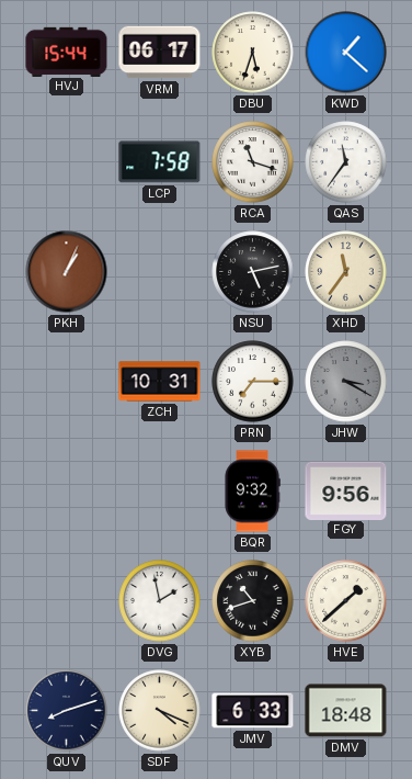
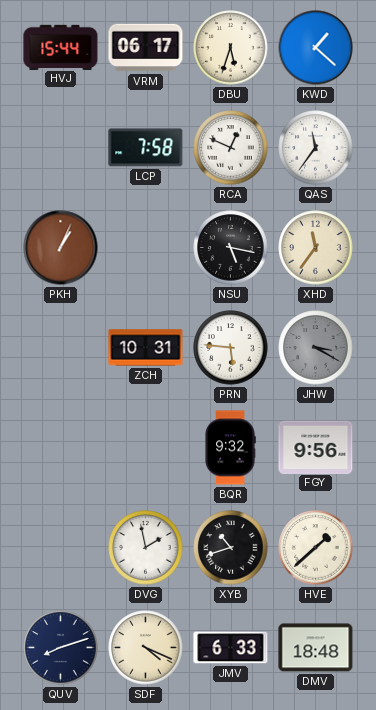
RCA: 11:18 -> 12:49 (231, 148)
NSU: 5:13 -> 5:17 (231, 248)
PRN: 7:15 -> 5:46 (231, 348)
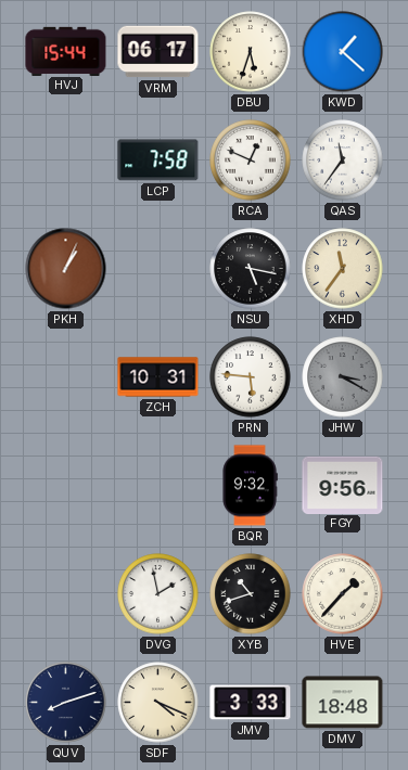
HVE: 1:38 -> 1:37 (343, 594)
JMV: 6:33 -> 3:33 (251, 703)
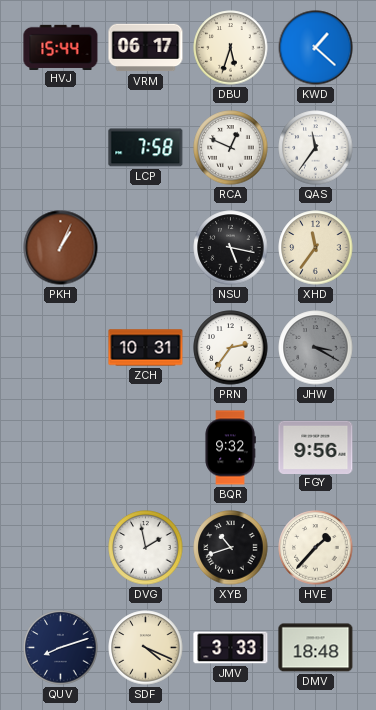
PRN: 5:46 -> 2:36 (231, 348)
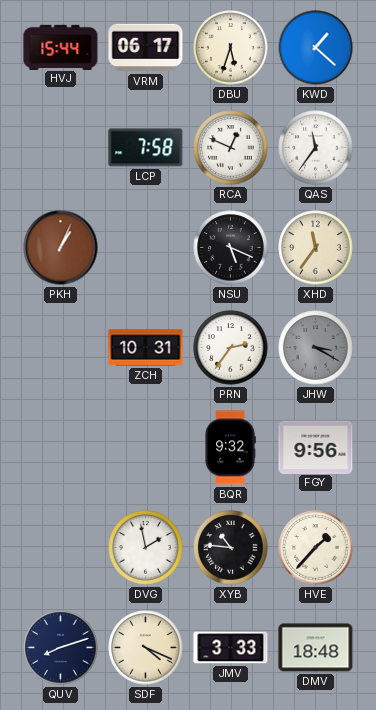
NSU: 5:17 -> 5:19 (231, 248)
XYB: 10:42 -> 10:46 (231, 548)
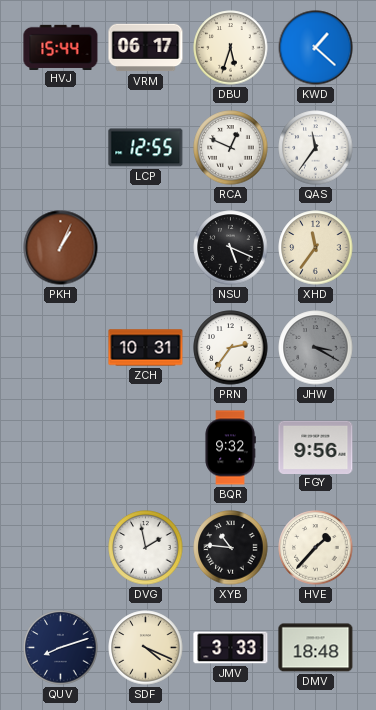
LCP: 7:58 -> 12:55 (146, 148)
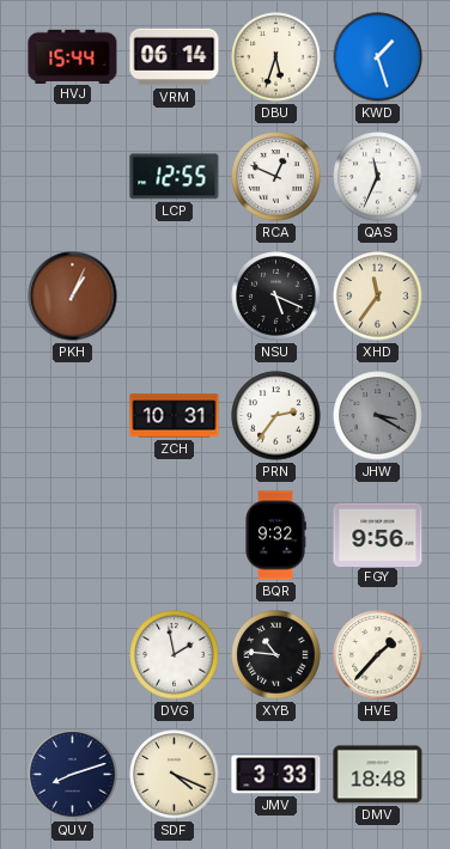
VRM: 06:17 -> 06:14 (175, 57)
KWD: 1:22 -> 1:27 (378, 57)
QAS: 11:36 -> 11:34 (378, 177)
